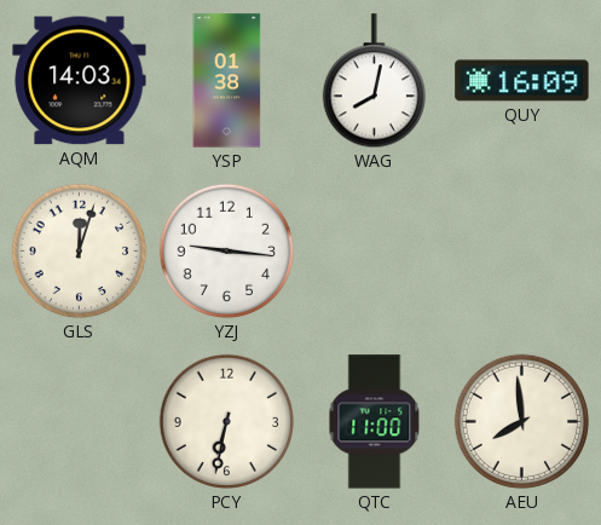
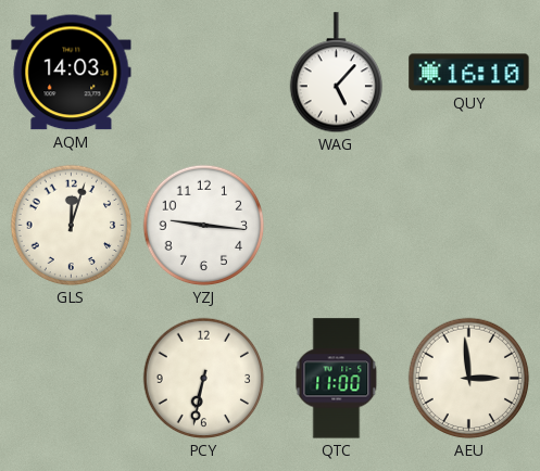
YSP: 01:38 -> none (227, 81)
WAG: 8:02 -> 5:07 (336, 73)
QUY: 16:09 -> 16:10 (469, 73)
AEU: 7:59 -> 2:59 (469, 379)
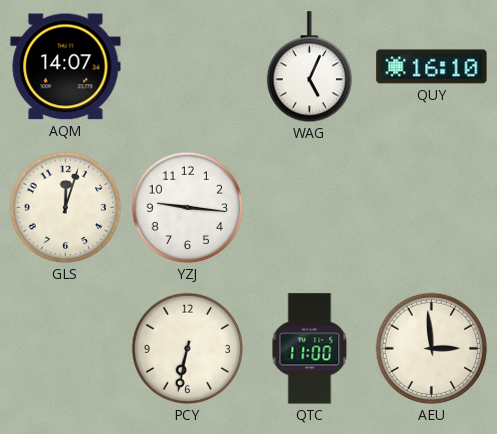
AQM: 14:03 -> 14:07 (66, 67)
WAG: 5:07 -> 5:04 (309, 67)
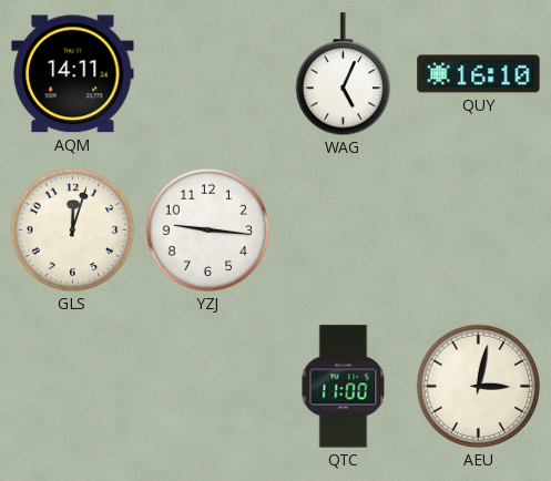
AQM: 14:07 -> 14:11 (73, 74)
PCY: 6:32 -> none (188, 349)
AEU: 2:59 -> 3:02 (479, 387)
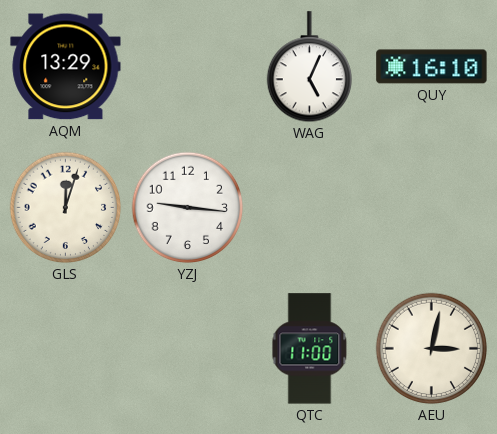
AQM: 14:11 -> 13:29 (66, 67)
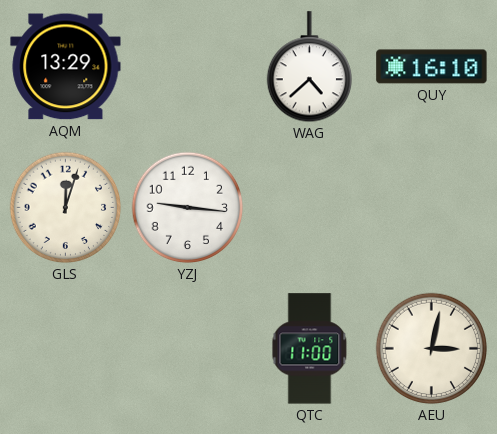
WAG: 5:04 -> 4:38 (309, 67)
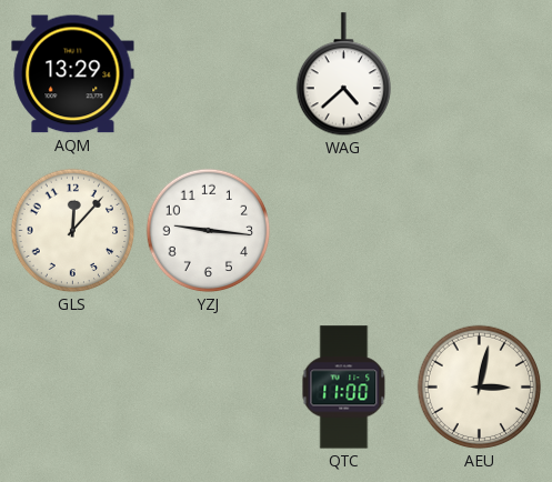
QUY: 16:10 -> none (432, 67)
GLS: 12:03 -> 12:07 (73, 231)
